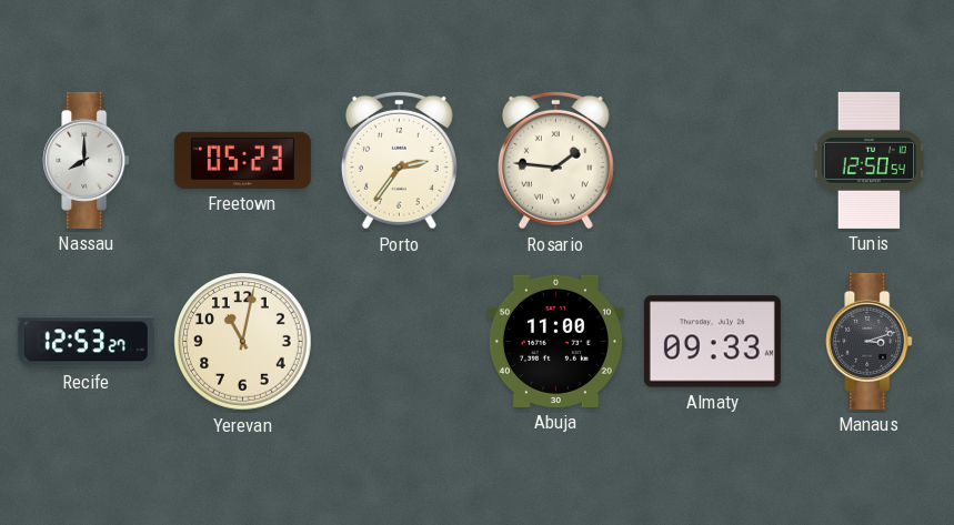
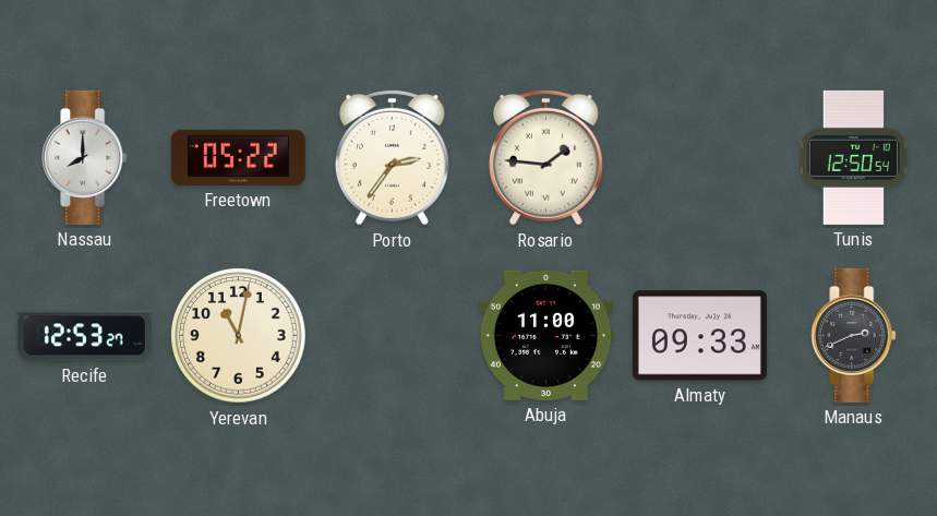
Freetown: 05:23 -> 05:22 (238, 157)
Manaus: 3:12 -> 2:41 (854, 335)
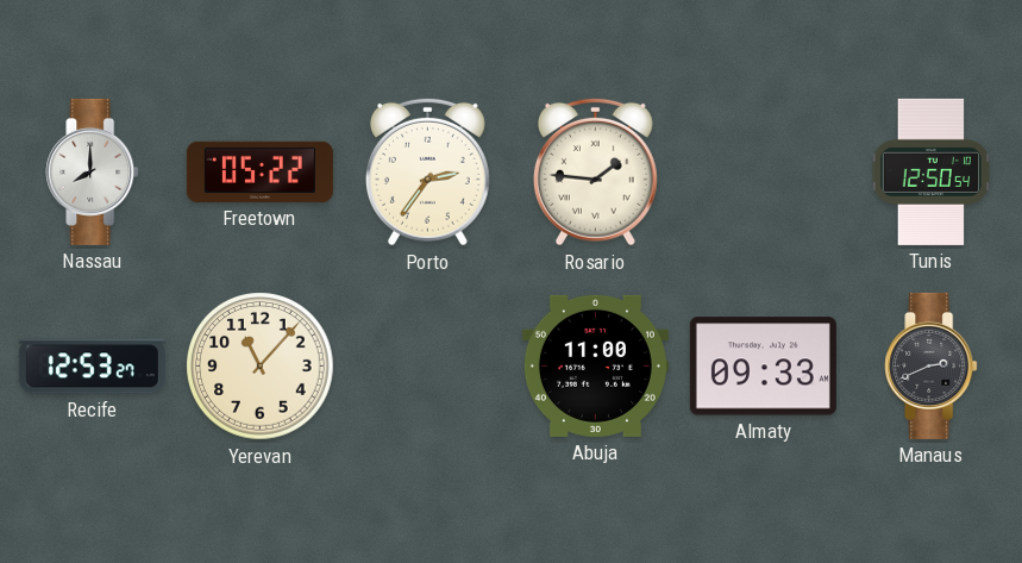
Yerevan: 11:02 -> 11:07 (261, 367)
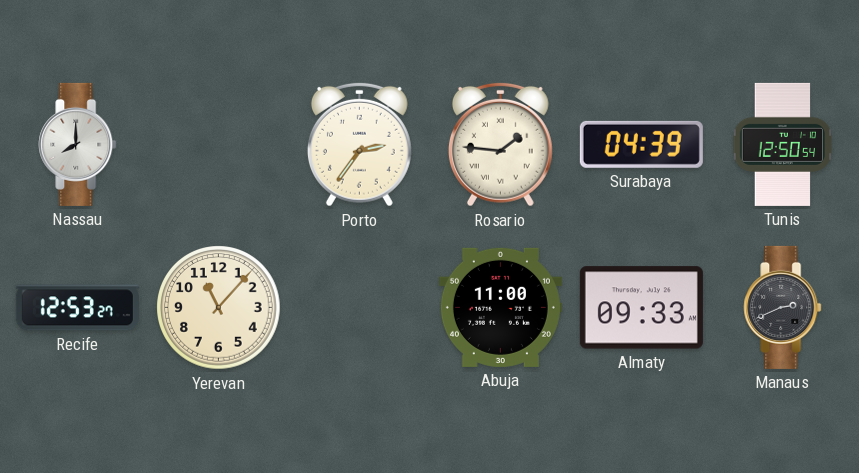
Freetown: 05:22 -> none (259, 171)
Surabaya: none -> 04:39 (641, 144)
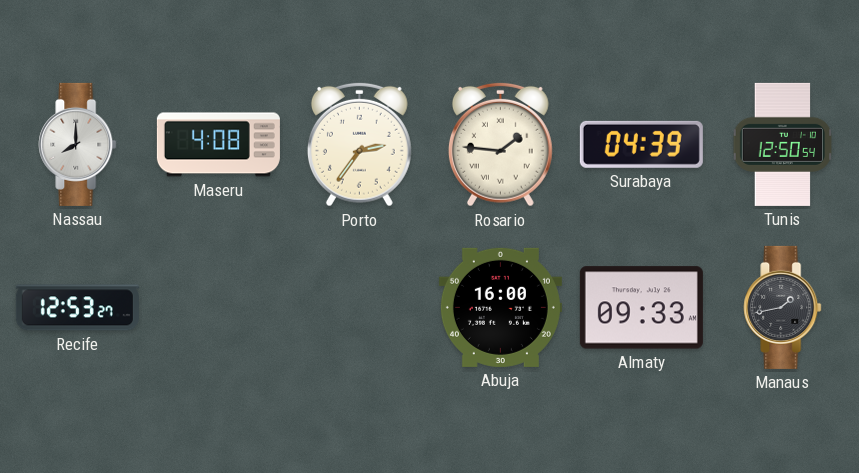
Maseru: none -> 4:08 (218, 145)
Yerevan: 11:07 -> none (219, 308)
Abuja: 11:00 -> 16:00 (500, 307)
Manaus: 2:41 -> 1:43 (783, 307)
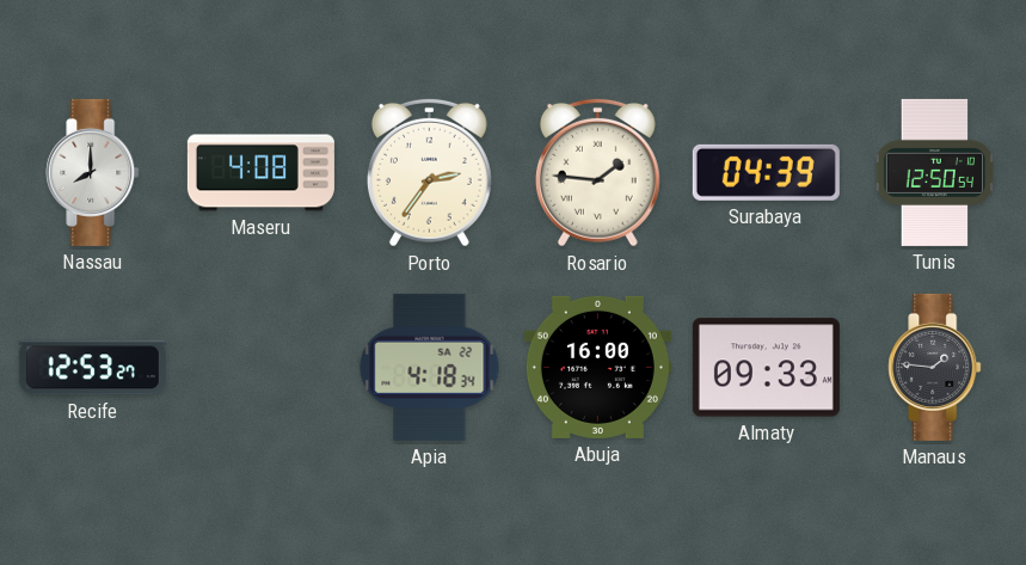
Apia: none -> 4:18 (430, 367)
Manaus: 1:43 -> 1:46 (935, 367)
